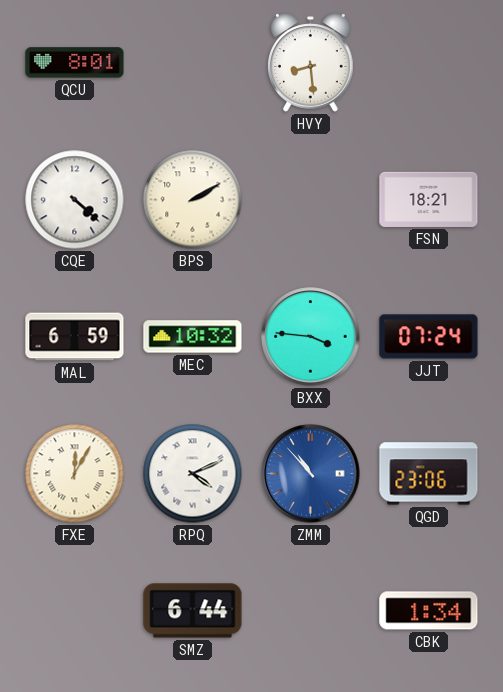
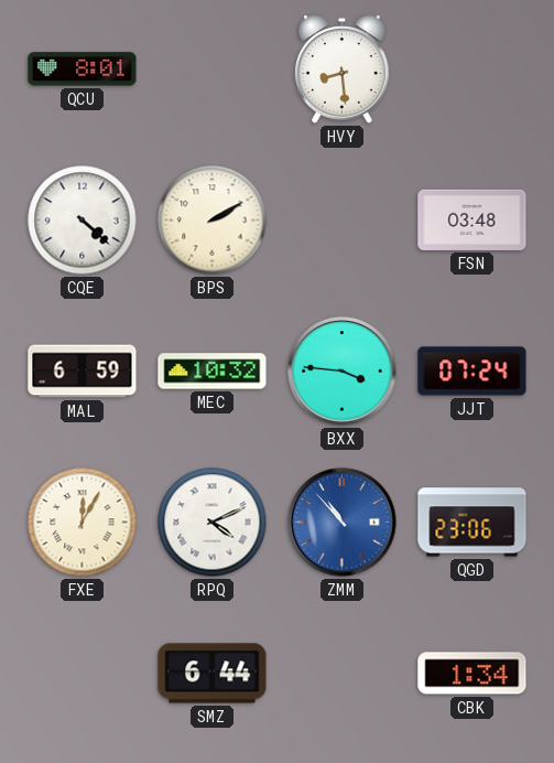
FSN: 18:21 -> 03:48 (472, 219)
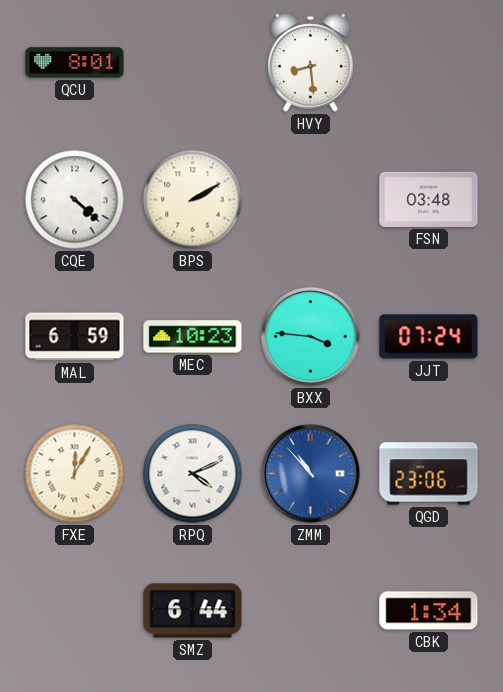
MEC: 10:32 -> 10:23 (193, 337)
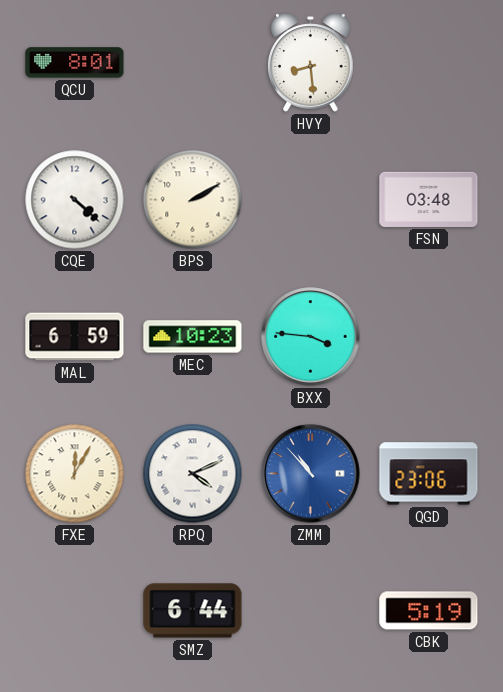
JJT: 07:24 -> none (429, 337)
CBK: 1:34 -> 5:19 (429, 611)
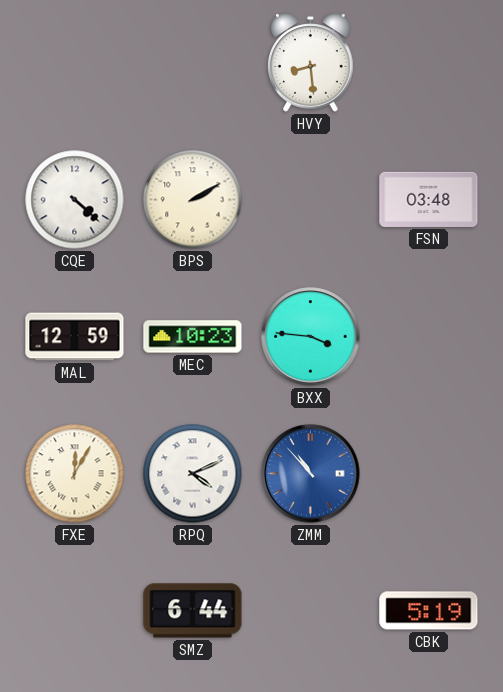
QCU: 8:01 -> none (75, 63)
MAL: 6:59 -> 12:59 (75, 337)
QGD: 23:06 -> none (429, 474)
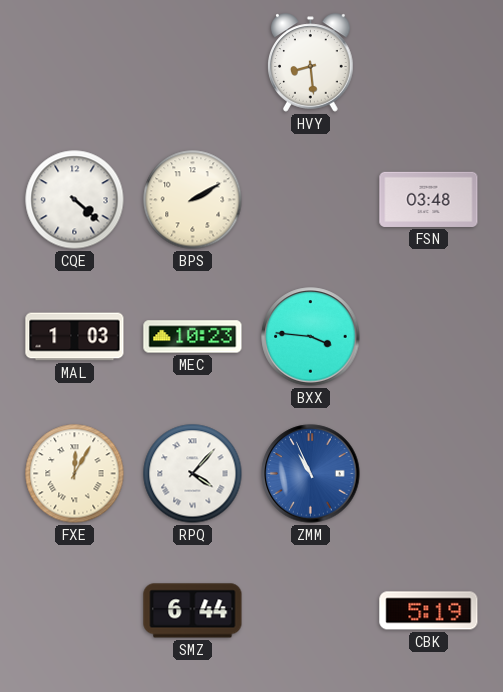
MAL: 12:59 -> 1:03 (75, 337)
RPQ: 4:11 -> 4:07 (193, 474)
ZMM: 10:53 -> 10:56 (311, 474)
